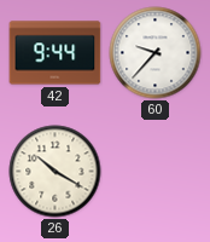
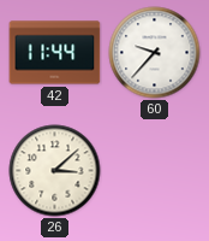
42: 9:44 -> 11:44 (55, 53)
26: 10:20 -> 3:08 (55, 171)
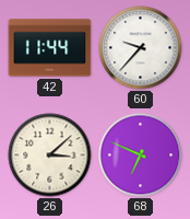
68: none -> 6:49 (141, 155)
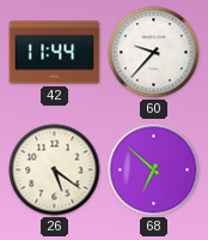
26: 3:08 -> 5:21 (55, 170)
68: 6:49 -> 6:52 (154, 170)
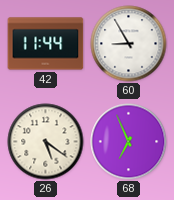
60: 9:37 -> 8:55 (129, 44)
68: 6:52 -> 6:56 (129, 142)
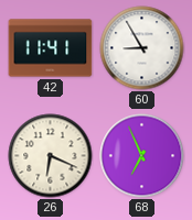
42: 11:44 -> 11:41 (51, 48)
26: 5:21 -> 6:19 (51, 156)
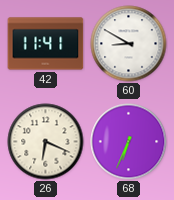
60: 8:55 -> 8:50 (129, 44)
68: 6:56 -> 6:34 (129, 142)
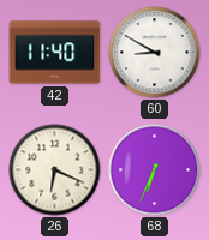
42: 11:41 -> 11:40 (55, 53)
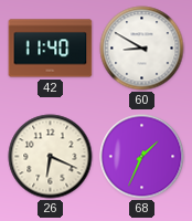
68: 6:34 -> 1:34 (142, 157)
